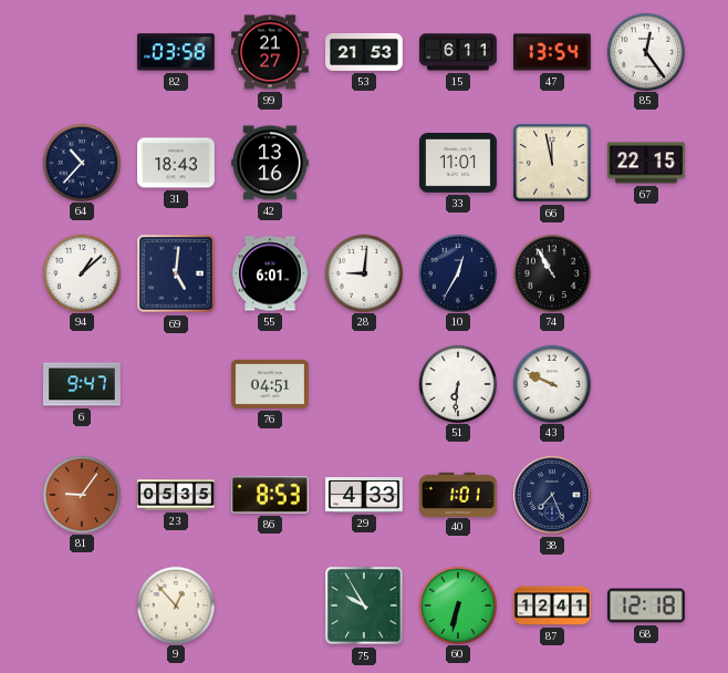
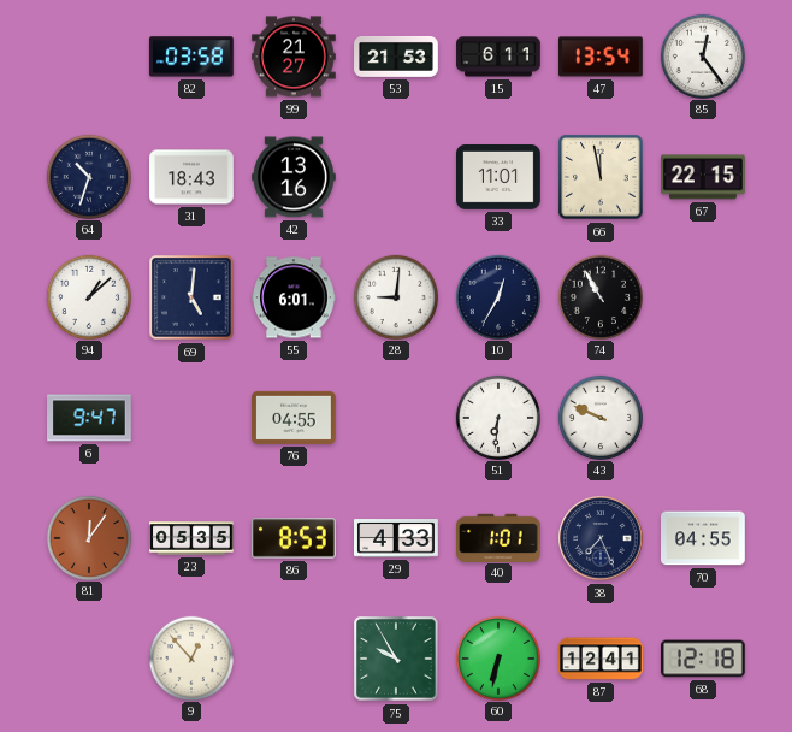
64: 10:37 -> 10:33 (88, 176)
76: 04:51 -> 04:55 (295, 418)
81: 9:06 -> 12:06 (88, 537)
70: none -> 04:55 (704, 538)
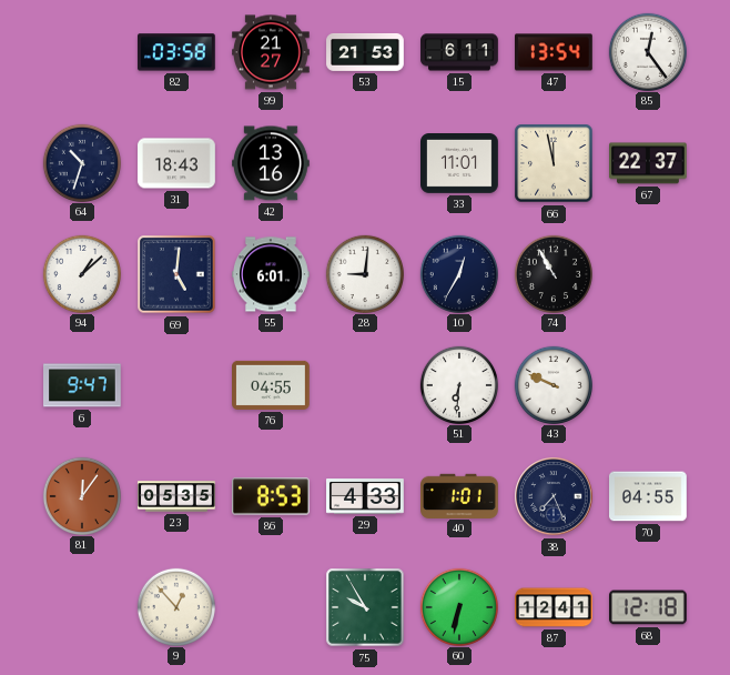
67: 22:15 -> 22:37 (649, 163)
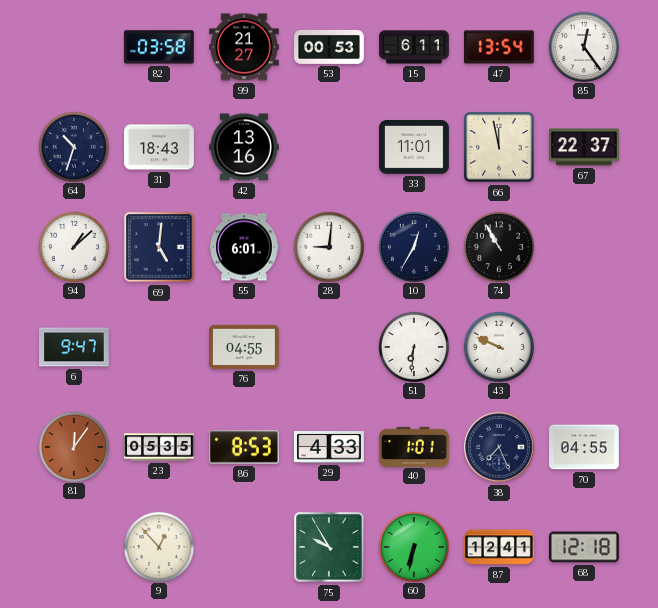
53: 21:53 -> 00:53 (329, 47)
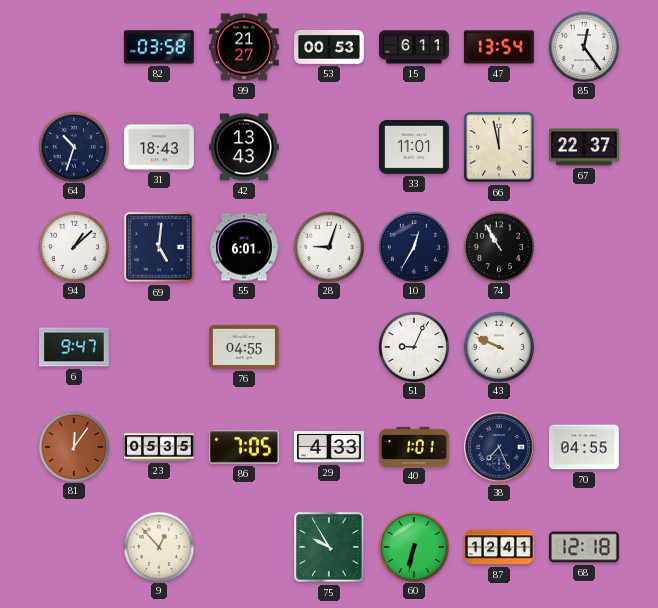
42: 13:16 -> 13:43 (245, 147)
28: 9:01 -> 9:03 (328, 246)
51: 6:31 -> 9:04 (413, 346)
86: 8:53 -> 7:05 (244, 447)
